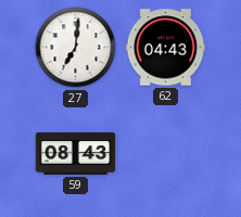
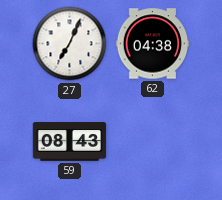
27: 7:01 -> 7:04 (70, 44)
62: 04:43 -> 04:38 (153, 44)
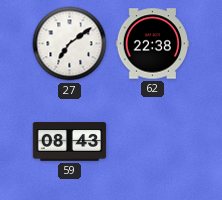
27: 7:04 -> 7:09 (70, 44)
62: 04:38 -> 22:38 (153, 44)
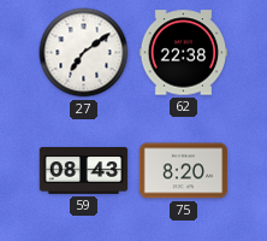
75: none -> 8:20 (184, 171)
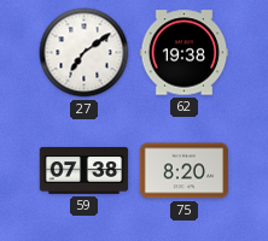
62: 22:38 -> 19:38 (185, 53)
59: 08:43 -> 07:38 (85, 171)
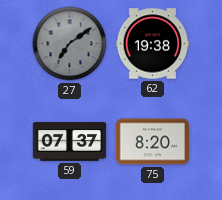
27 dial: white -> grey (70, 44)
59: 07:38 -> 07:37 (70, 142)
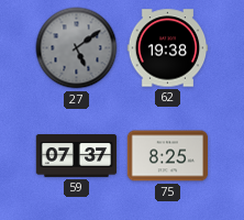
27: 7:09 -> 5:09 (77, 48)
75: 8:20 -> 8:25 (168, 156)
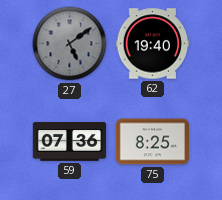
62: 19:38 -> 19:40 (153, 44)
59: 07:37 -> 07:36 (70, 142)
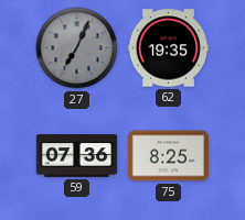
27: 5:09 -> 7:04 (77, 48)
62: 19:40 -> 19:35 (169, 48)
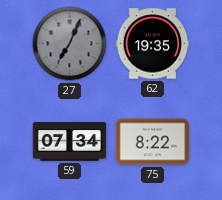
59: 07:36 -> 07:34 (70, 142)
75: 8:25 -> 8:22 (153, 142)
